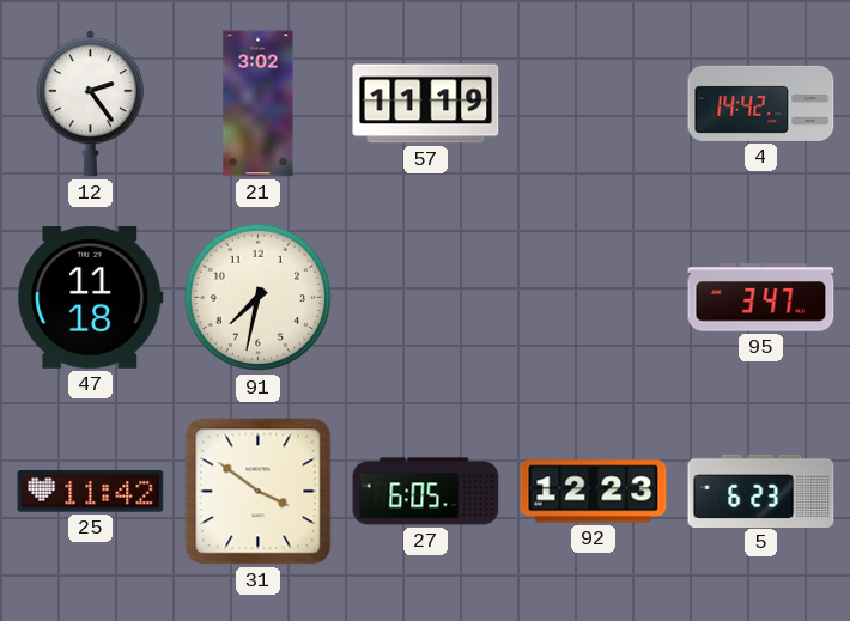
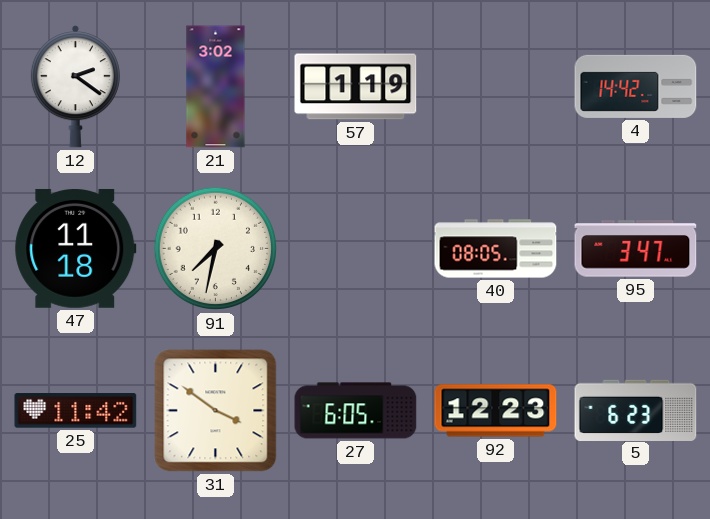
12: 2:24 -> 2:21 (75, 87)
57: 11:19 -> 1:19 (356, 87)
40: none -> 08:05 (496, 249)
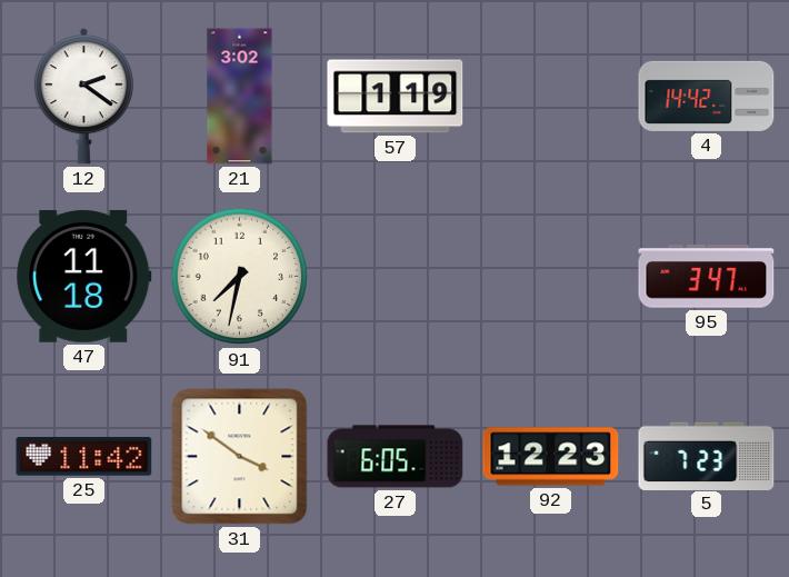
40: 08:05 -> none (496, 249)
5: 6:23 -> 7:23 (707, 456)
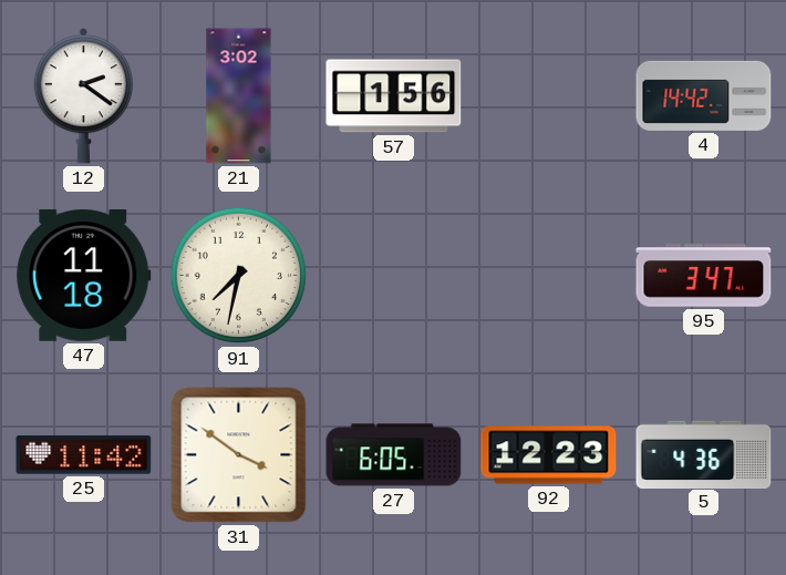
57: 1:19 -> 1:56 (394, 96)
5: 7:23 -> 4:36 (704, 454)
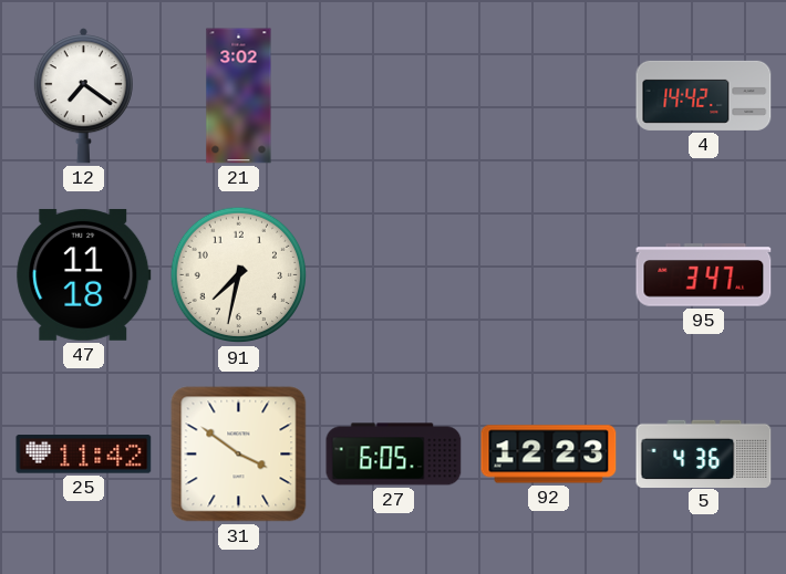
12: 2:21 -> 7:21 (83, 96)
57: 1:56 -> none (394, 96)
